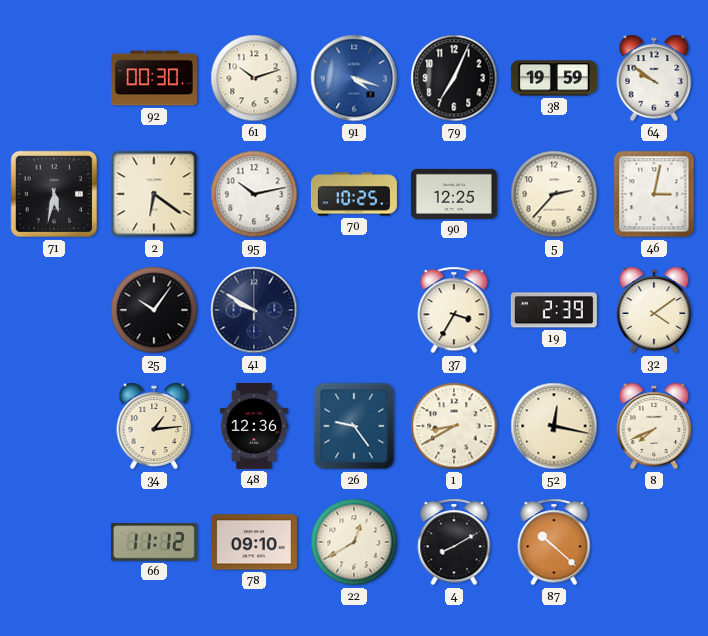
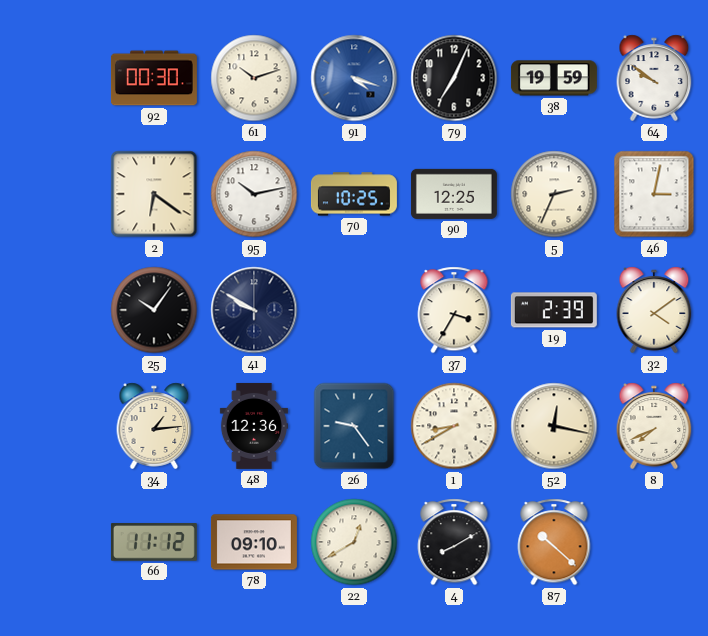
71: 5:32 -> none (54, 194)
5: 2:37 -> 2:34 (554, 194)
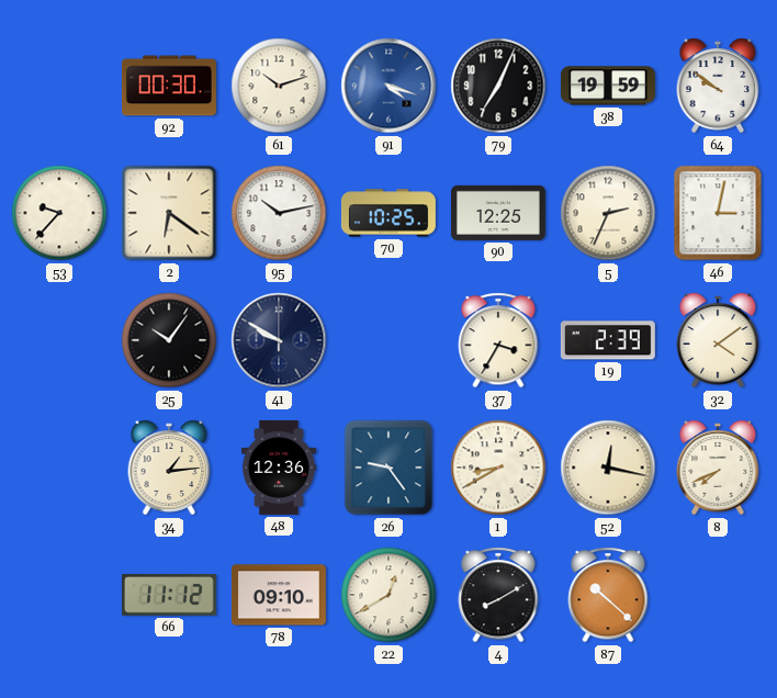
53: none -> 9:37 (59, 213)
